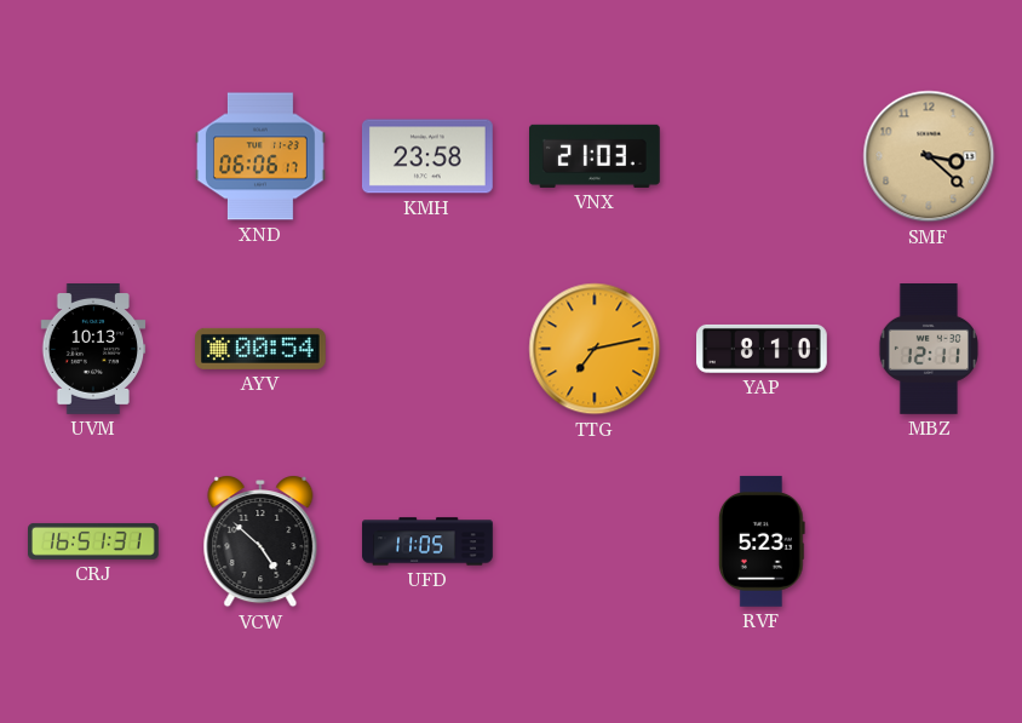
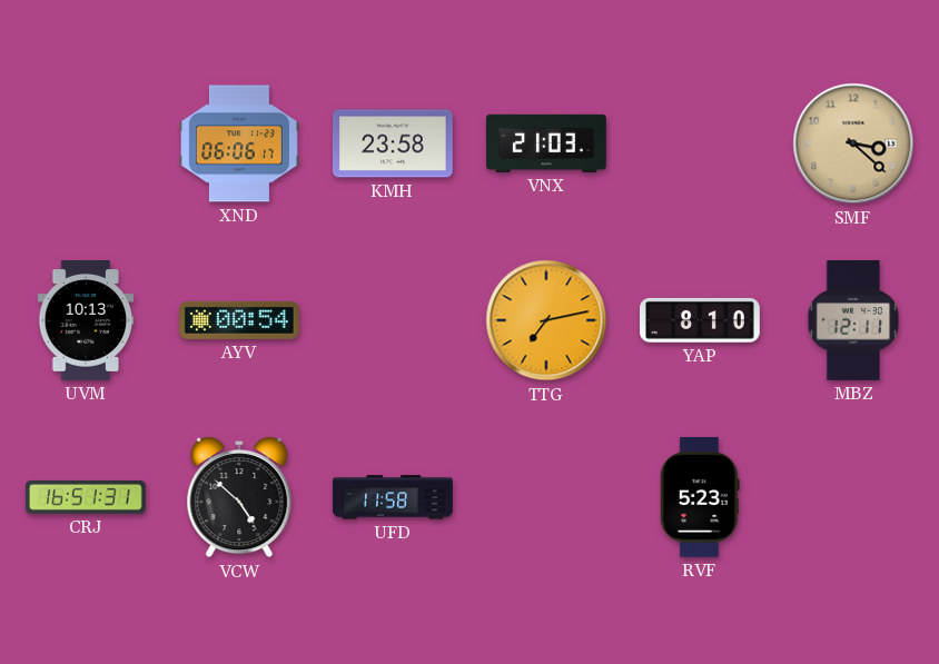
UFD: 11:05 -> 11:58 (393, 497)
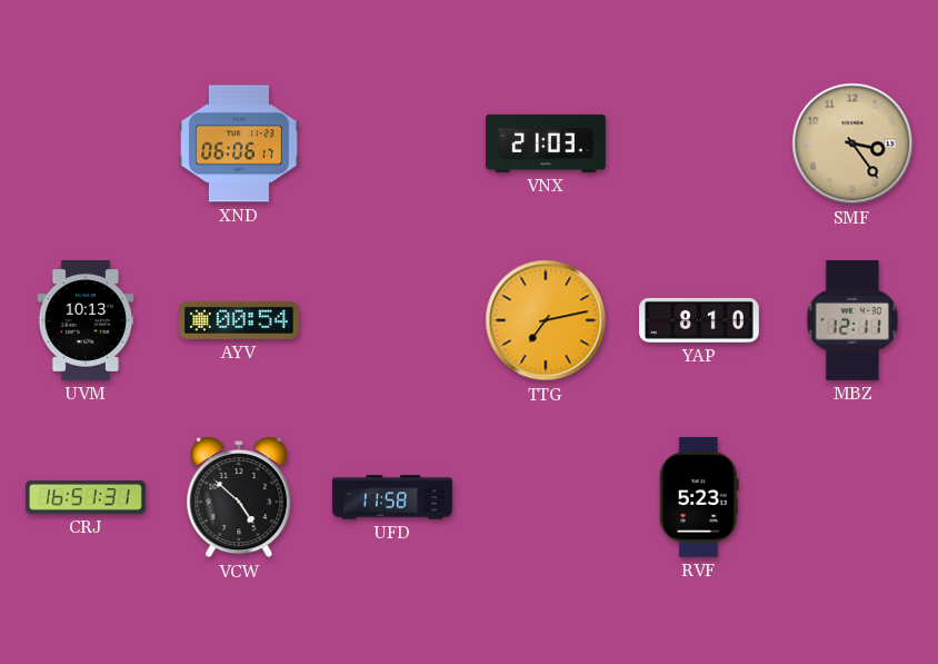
KMH: 23:58 -> none (393, 143)
SMF: 3:22 -> 3:24 (852, 143)
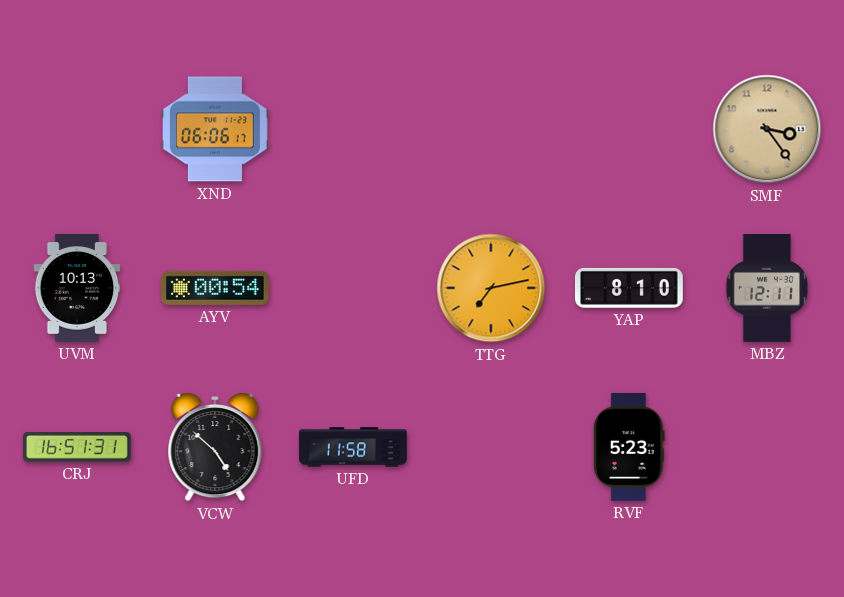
VNX: 21:03 -> none (547, 143)
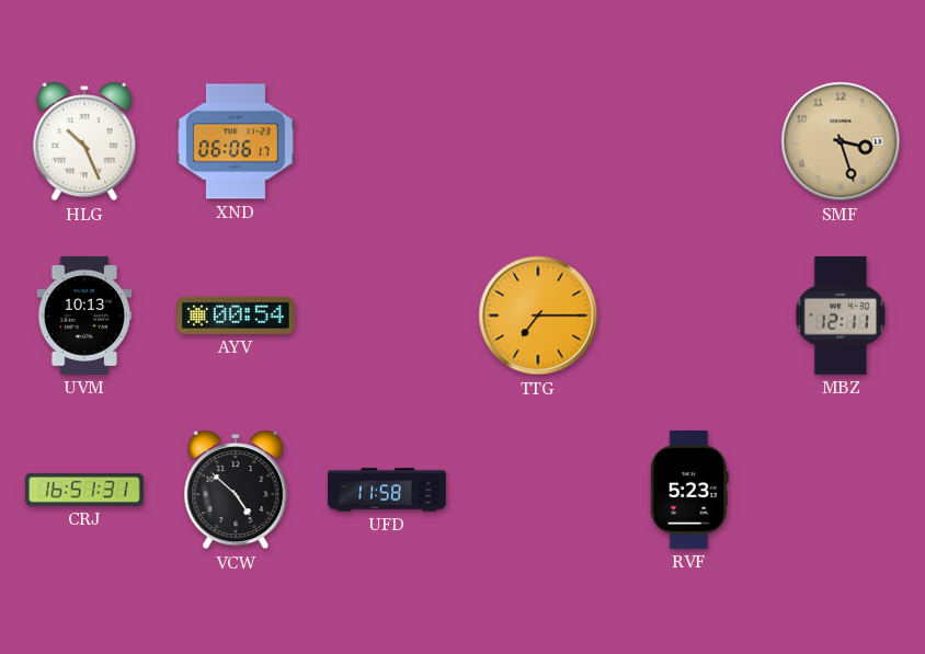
HLG: none -> 10:26 (84, 141)
SMF: 3:24 -> 3:27 (841, 141)
TTG: 7:13 -> 7:15 (538, 315)
YAP: 8:10 -> none (630, 288)
